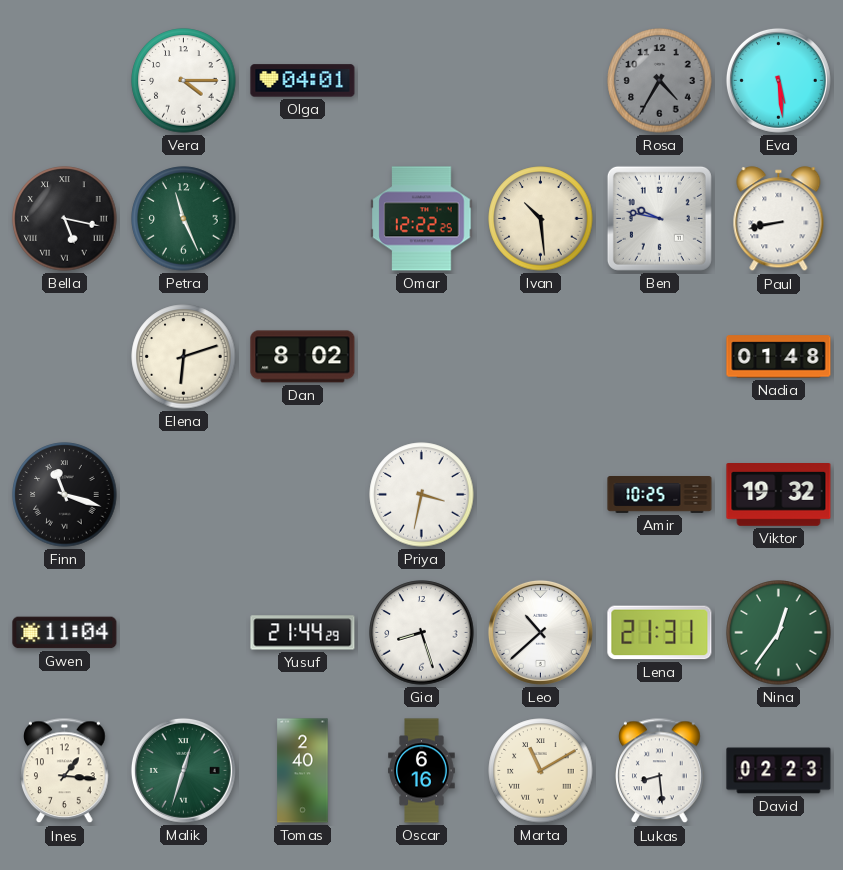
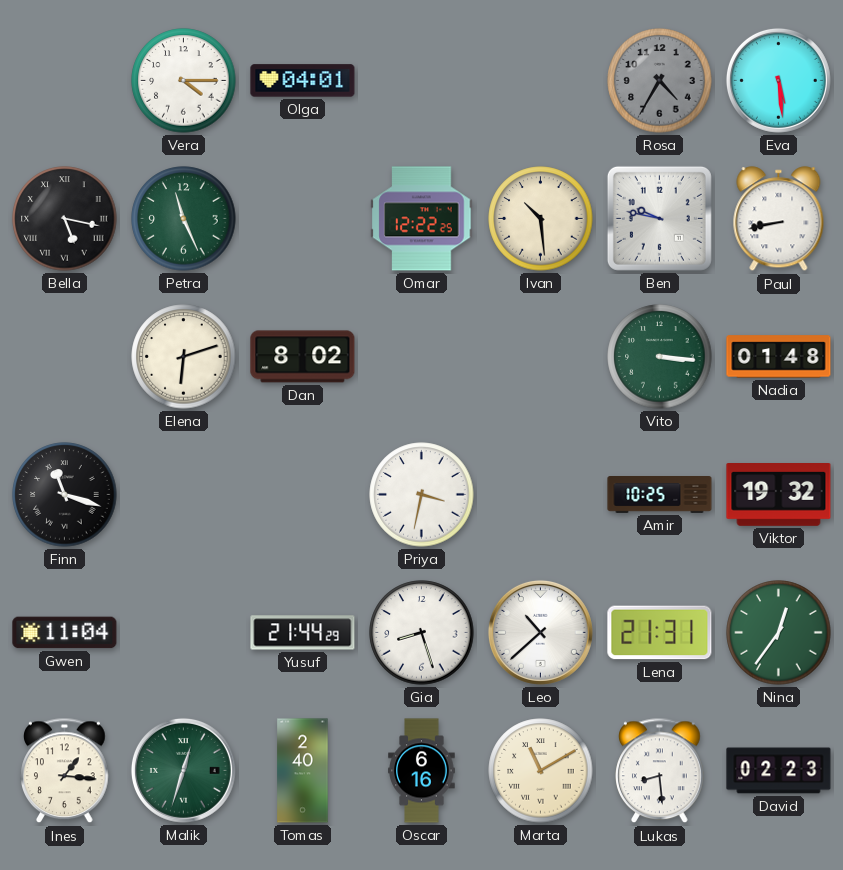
Vito: none -> 3:16 (660, 357)
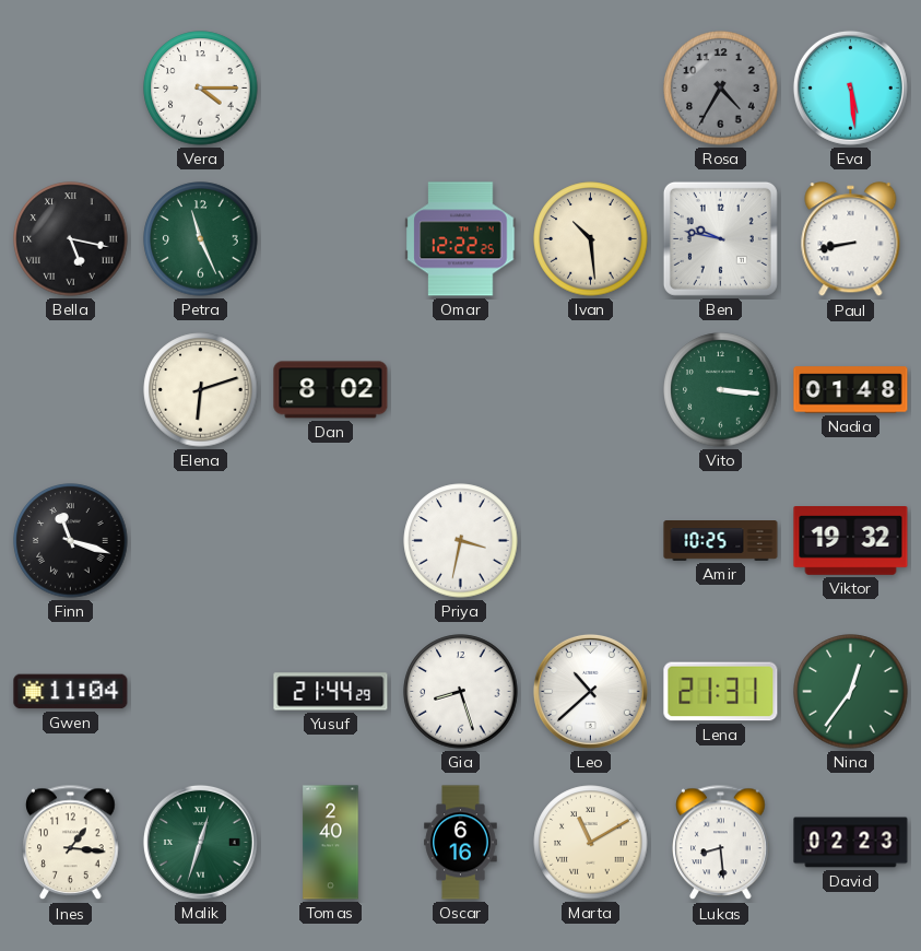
Olga: 04:01 -> none (303, 81)
